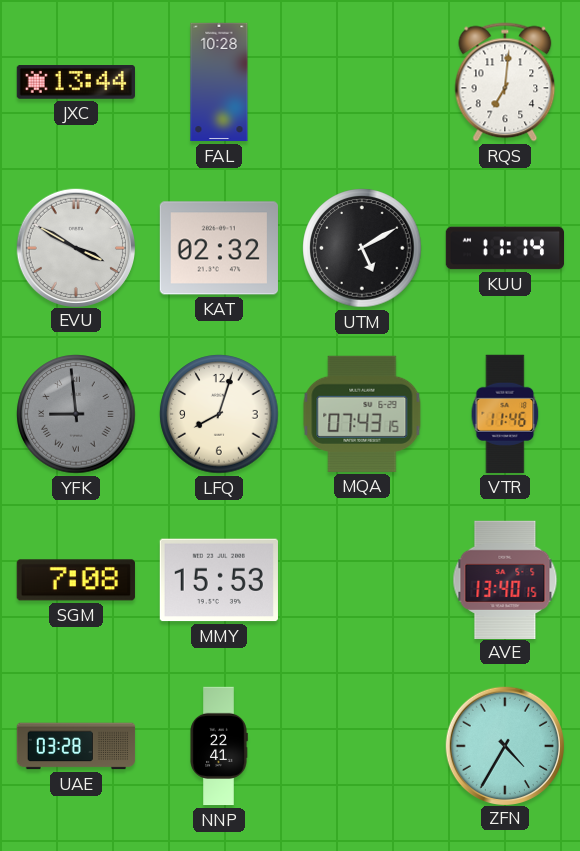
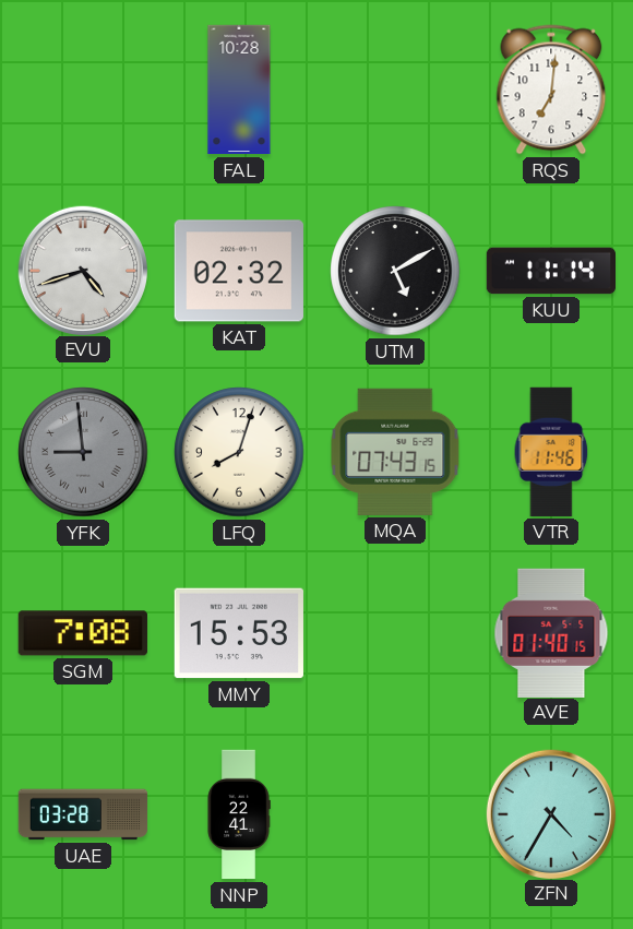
JXC: 13:44 -> none (75, 83)
EVU: 3:50 -> 4:42 (82, 270)
AVE: 13:40 -> 01:40 (551, 632)
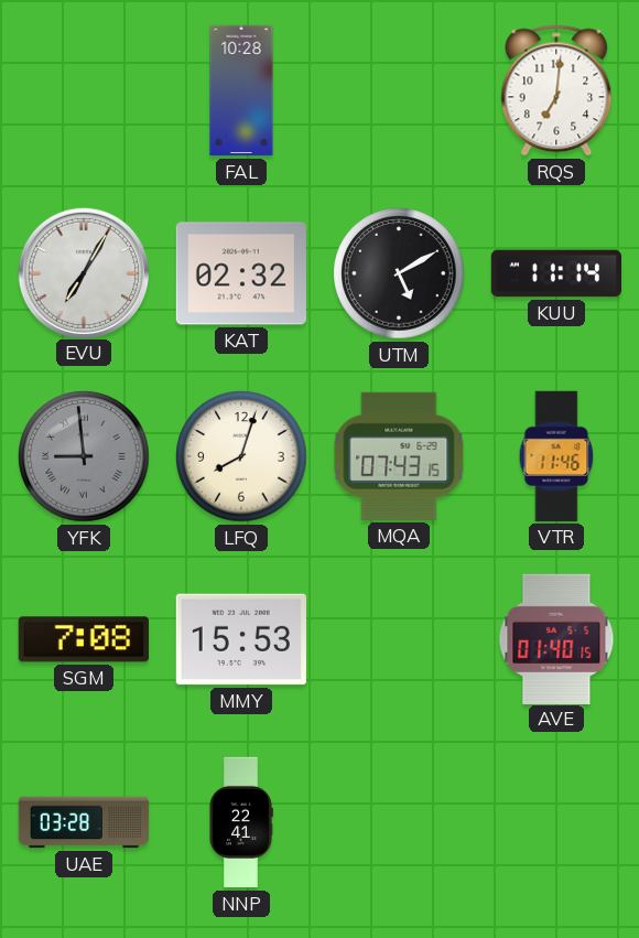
EVU: 4:42 -> 7:05 (83, 272)
ZFN: 4:35 -> none (550, 813)
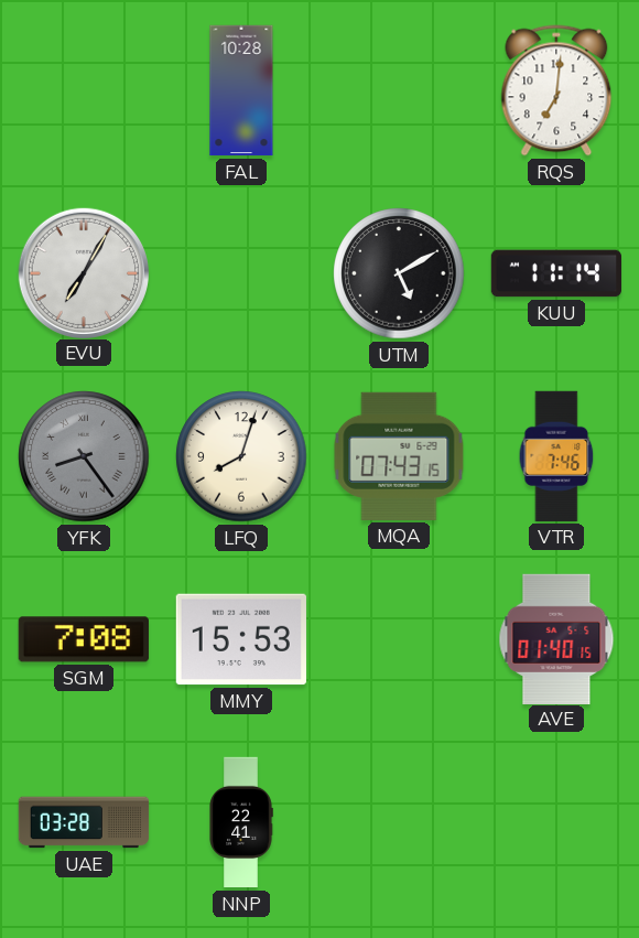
KAT: 02:32 -> none (241, 273)
YFK: 8:59 -> 8:24 (84, 456)
VTR: 11:46 -> 7:46 (556, 456)
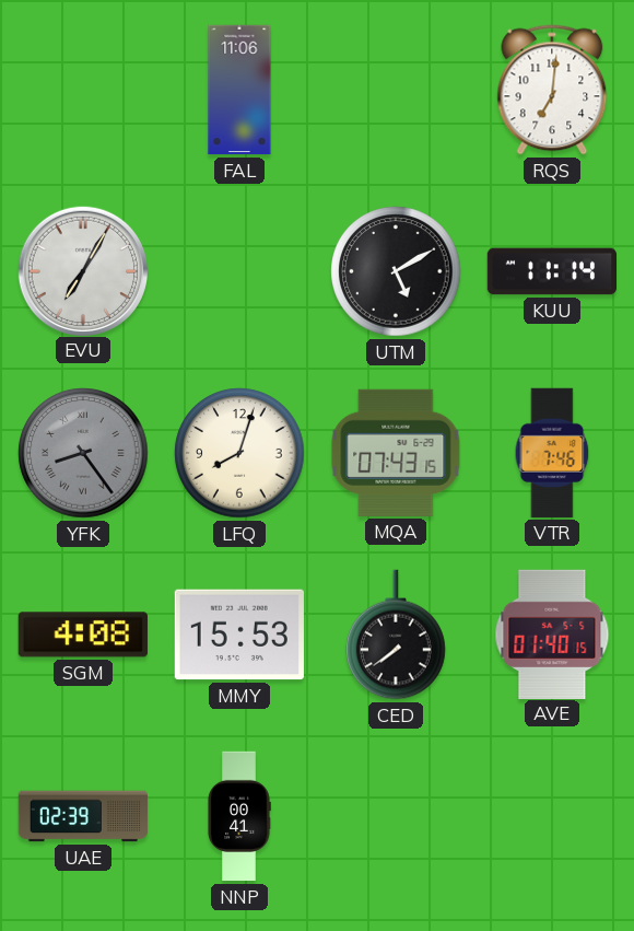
FAL: 10:28 -> 11:06 (239, 90)
SGM: 7:08 -> 4:08 (83, 635)
CED: none -> 7:39 (396, 635)
UAE: 03:28 -> 02:39 (83, 816)
NNP: 22:41 -> 00:41 (239, 816)
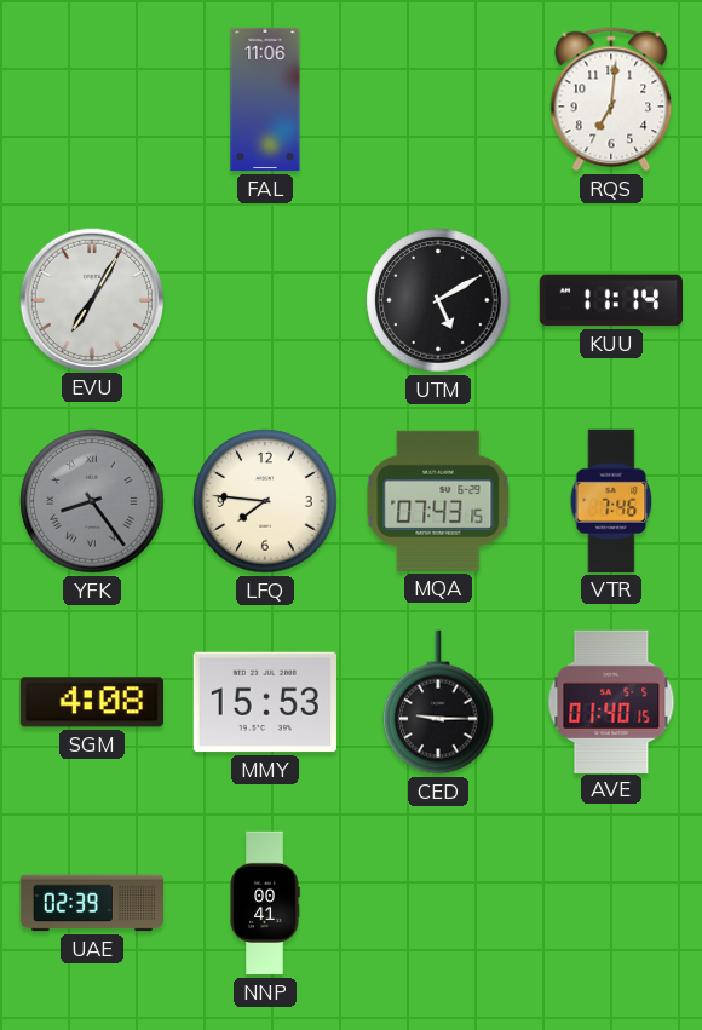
LFQ: 8:03 -> 7:46 (265, 501)
CED: 7:39 -> 9:15 (438, 702)
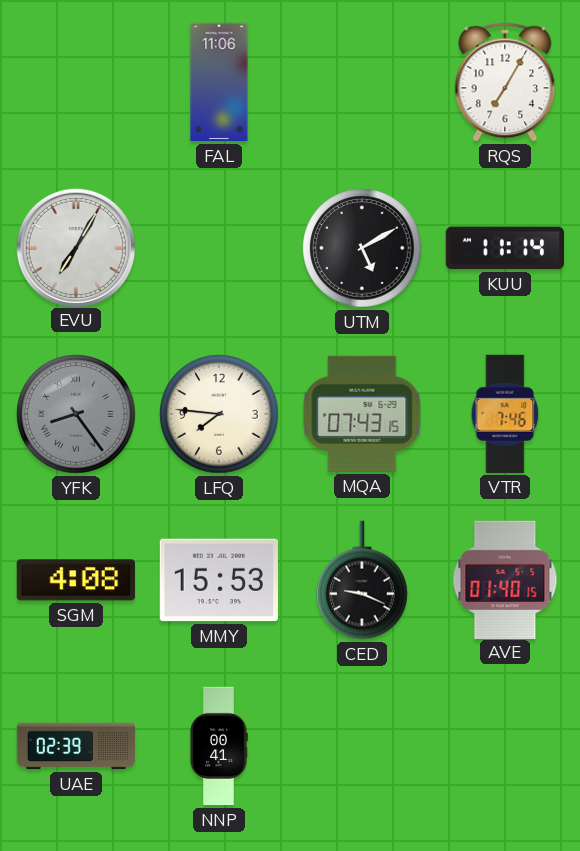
RQS: 7:01 -> 7:05 (505, 82)
CED: 9:15 -> 9:19 (362, 580)
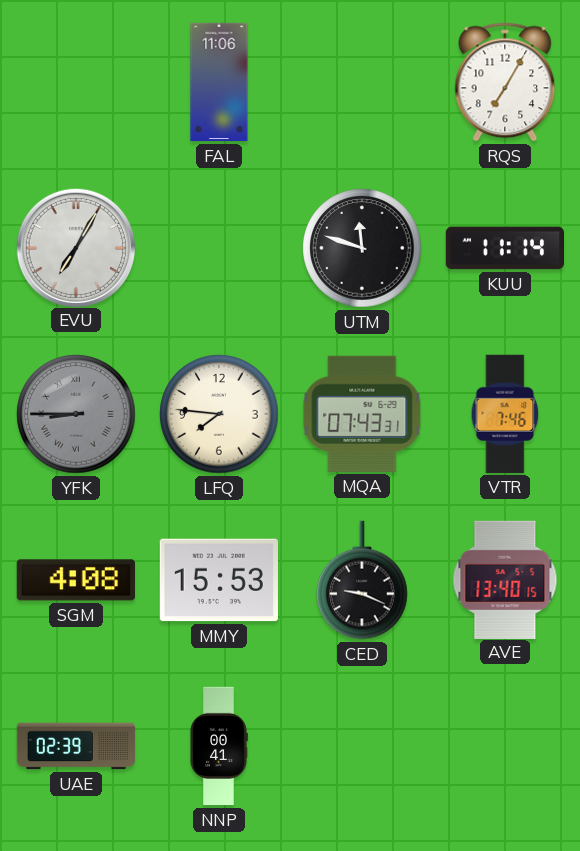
UTM: 5:10 -> 11:48 (362, 248)
YFK: 8:24 -> 8:45 (76, 414)
MQA: 07:43:15 -> 07:43:31 (362, 414)
AVE: 01:40 -> 13:40 (505, 579)
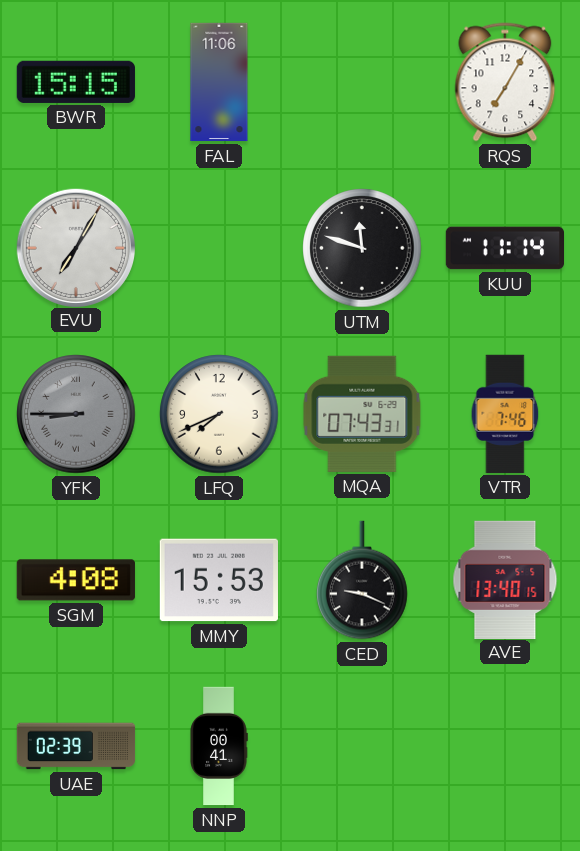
BWR: none -> 15:15 (76, 82)
LFQ: 7:46 -> 7:41 (219, 414)
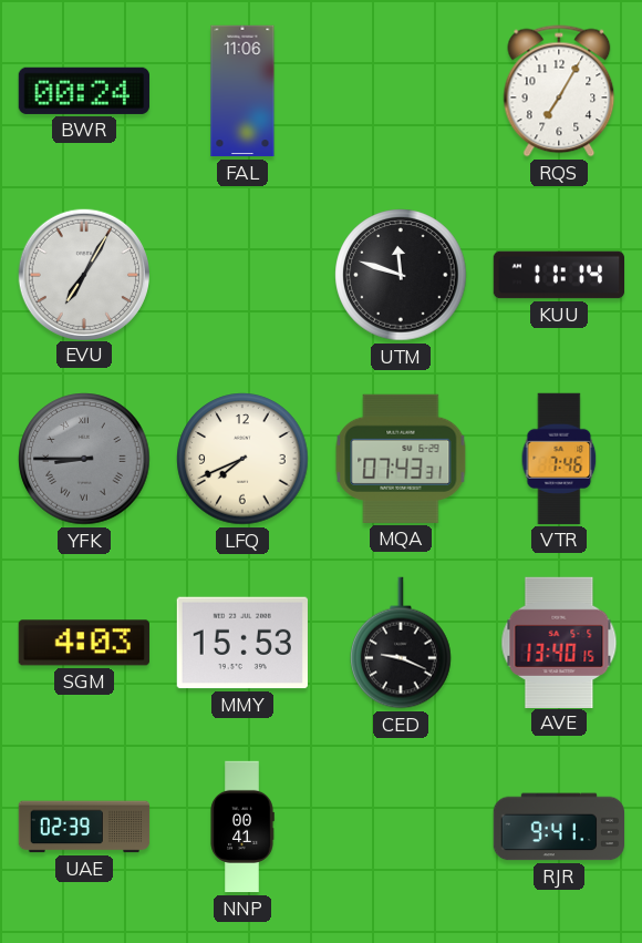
BWR: 15:15 -> 00:24 (84, 91)
SGM: 4:08 -> 4:03 (84, 643)
RJR: none -> 9:41 (558, 827)
